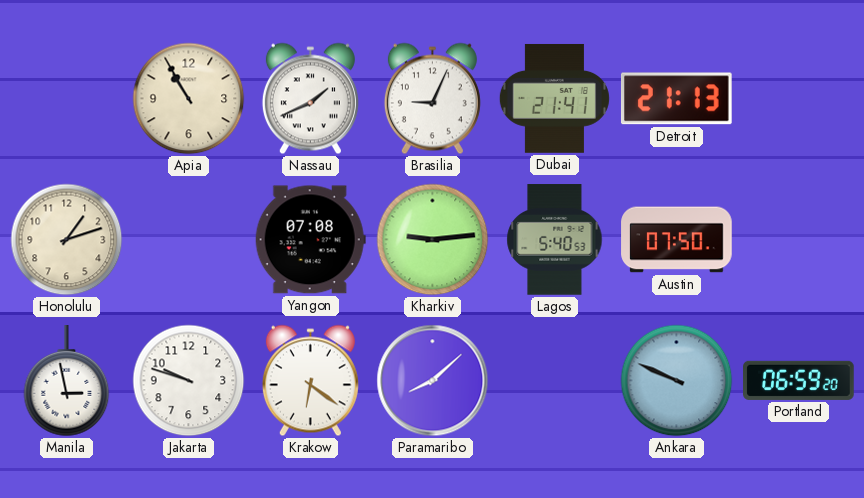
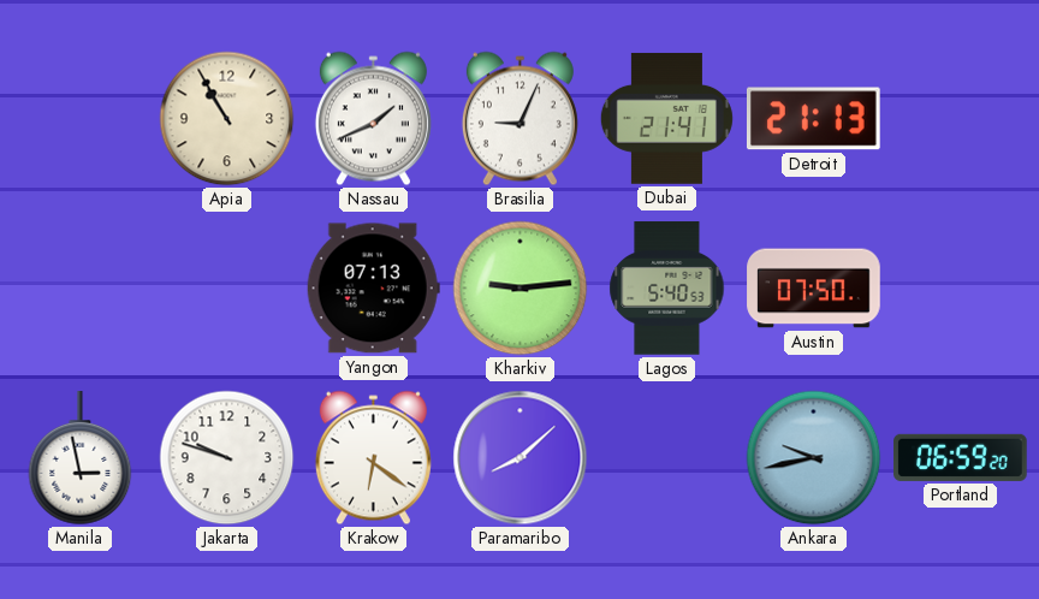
Honolulu: 1:12 -> none (67, 240)
Yangon: 07:08 -> 07:13 (373, 289)
Ankara: 9:49 -> 9:43 (814, 458)
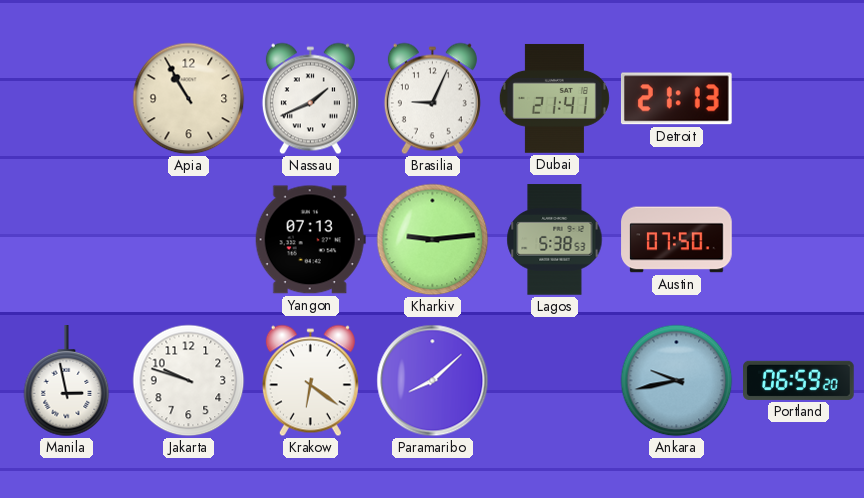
Lagos: 5:40 -> 5:38 (555, 240)
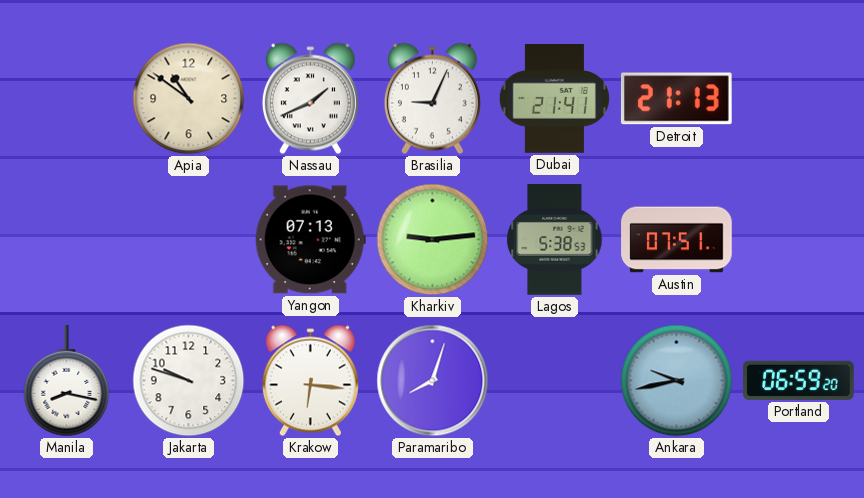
Apia: 10:55 -> 10:51 (189, 99)
Austin: 07:50 -> 07:51 (677, 240)
Manila: 2:58 -> 8:17 (67, 381)
Krakow: 6:21 -> 6:16 (310, 381)
Paramaribo: 8:08 -> 8:03 (433, 381)
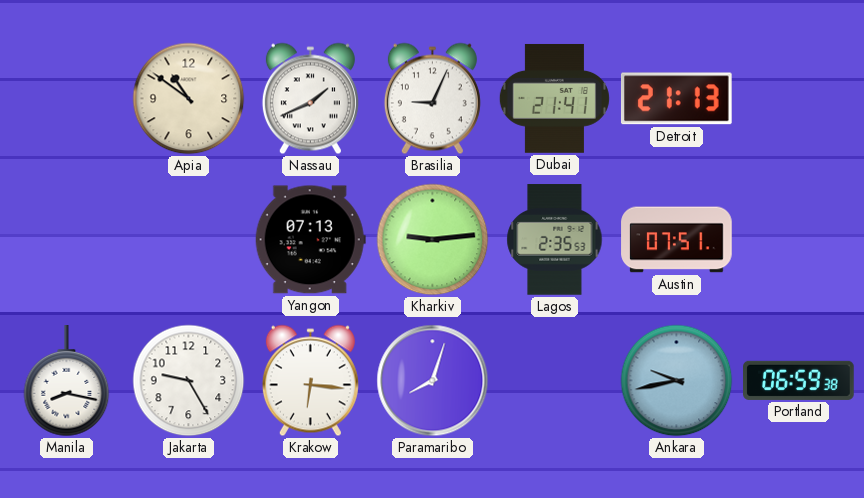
Lagos: 5:38 -> 2:35 (555, 240)
Jakarta: 9:48 -> 9:25 (189, 381)
Portland: 06:59:20 -> 06:59:38 (799, 380)
